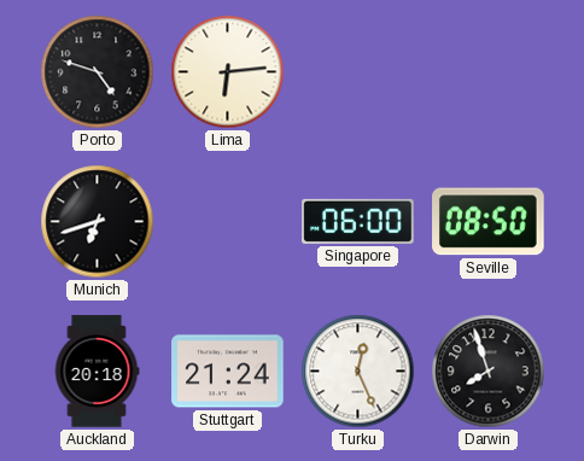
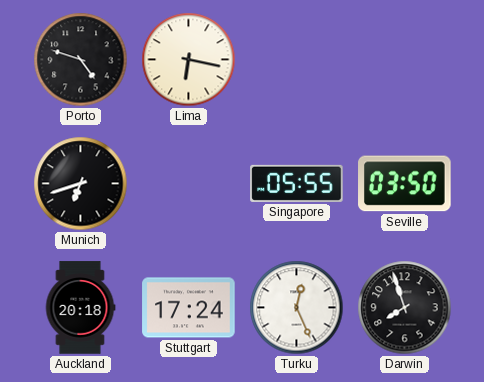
Lima: 6:14 -> 6:17 (189, 60)
Singapore: 06:00 -> 05:55 (297, 183)
Seville: 08:50 -> 03:50 (405, 184)
Stuttgart: 21:24 -> 17:24 (189, 308)
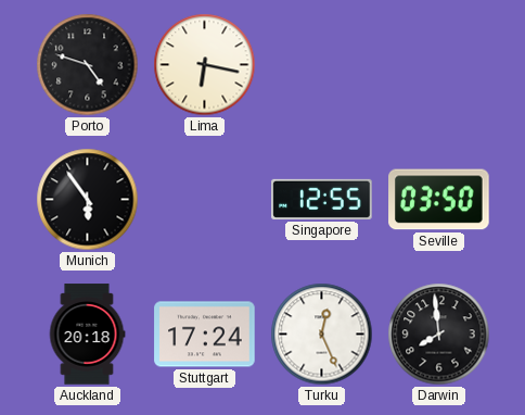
Munich: 6:42 -> 5:54 (88, 200)
Singapore: 05:55 -> 12:55 (322, 199)
Darwin: 7:57 -> 7:59 (439, 335)
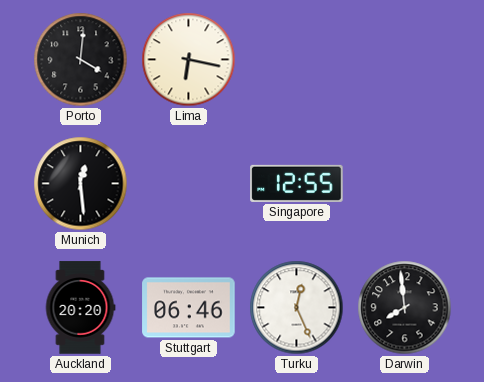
Porto: 4:48 -> 4:01 (81, 60)
Munich: 5:54 -> 12:29 (81, 184)
Seville: 03:50 -> none (439, 200)
Auckland: 20:18 -> 20:20 (80, 308)
Stuttgart: 17:24 -> 06:46 (189, 308)
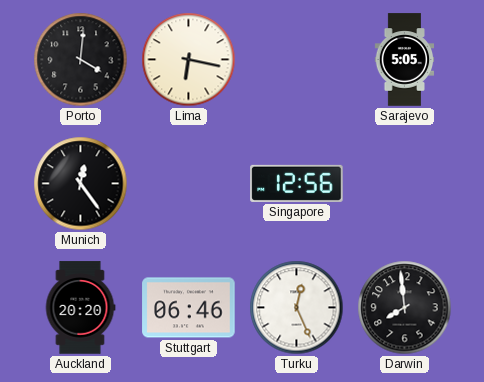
Sarajevo: none -> 5:05 (405, 60)
Munich: 12:29 -> 12:24 (81, 184)
Singapore: 12:55 -> 12:56 (297, 183)
